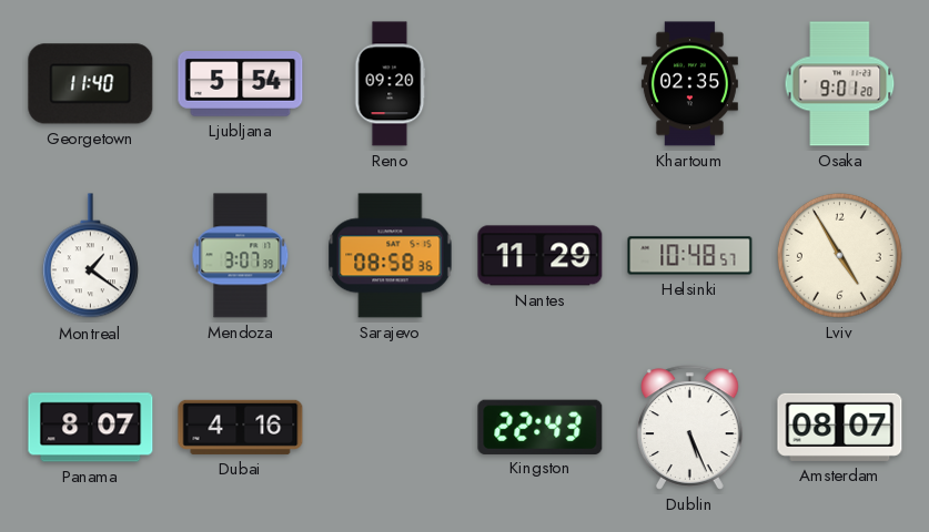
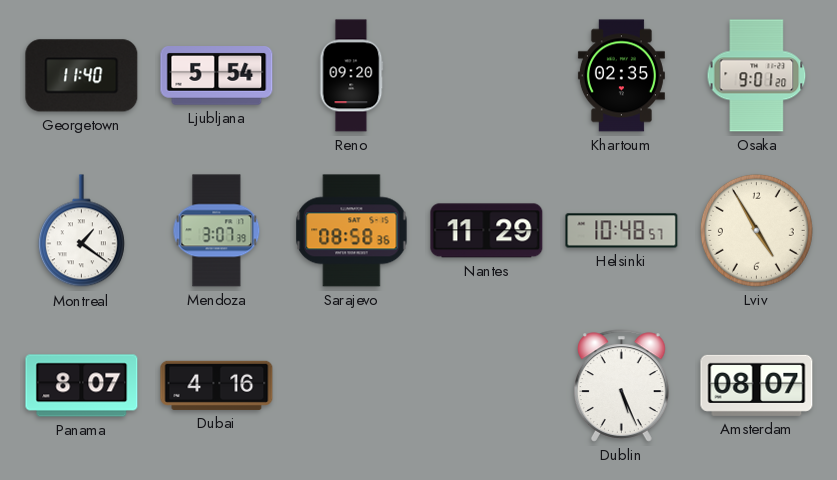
Kingston: 22:43 -> none (541, 427)
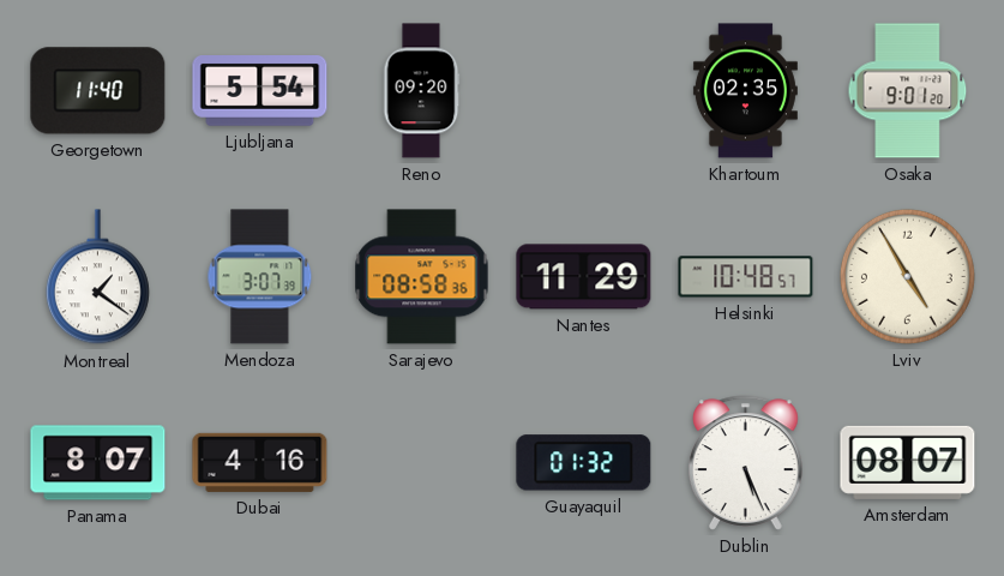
Guayaquil: none -> 01:32 (584, 463)
